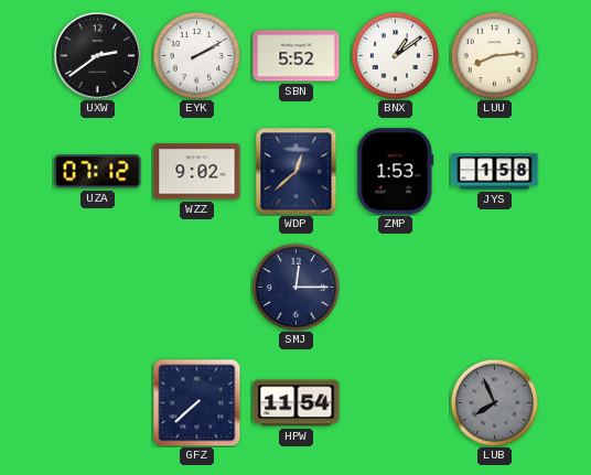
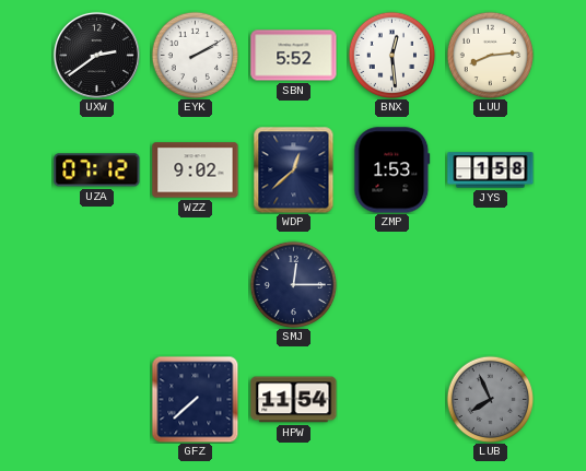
BNX: 1:09 -> 12:29 (391, 55)
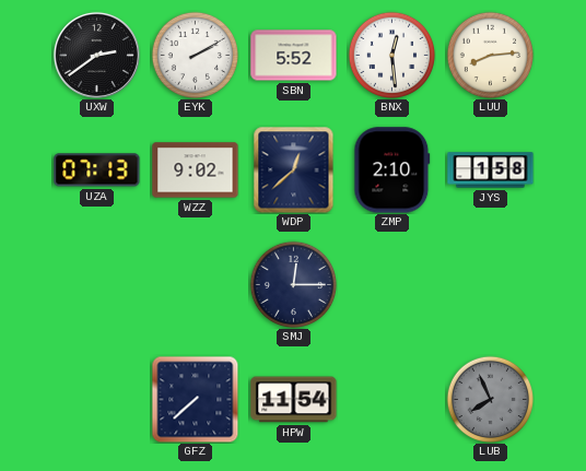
UZA: 07:12 -> 07:13 (97, 170)
ZMP: 1:53 -> 2:10 (392, 170)
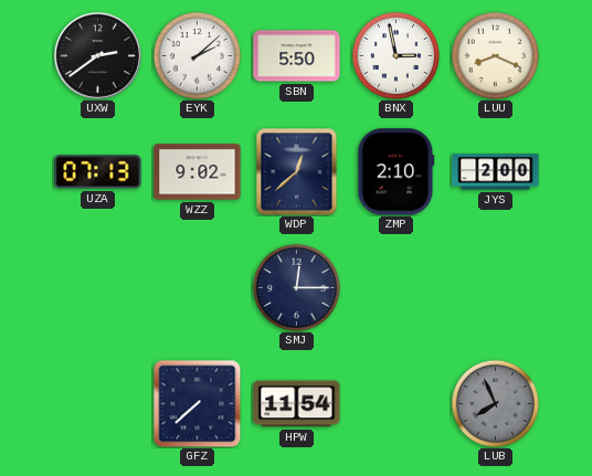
EYK: 2:10 -> 2:08 (197, 55)
SBN: 5:52 -> 5:50 (297, 56)
BNX: 12:29 -> 2:58 (395, 55)
LUU: 8:14 -> 8:19 (495, 55)
JYS: 1:58 -> 2:00 (496, 172)
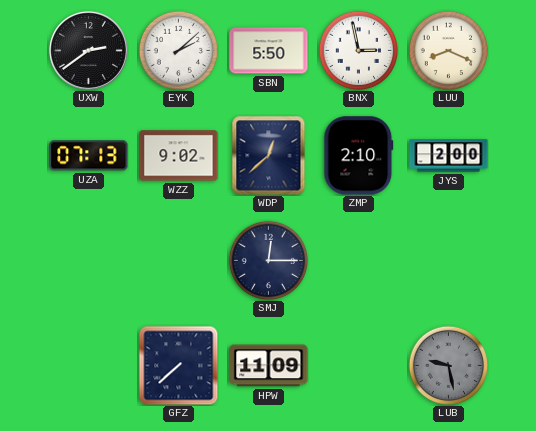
HPW: 11:54 -> 11:09 (269, 366)
LUB: 7:56 -> 9:28 (448, 365)
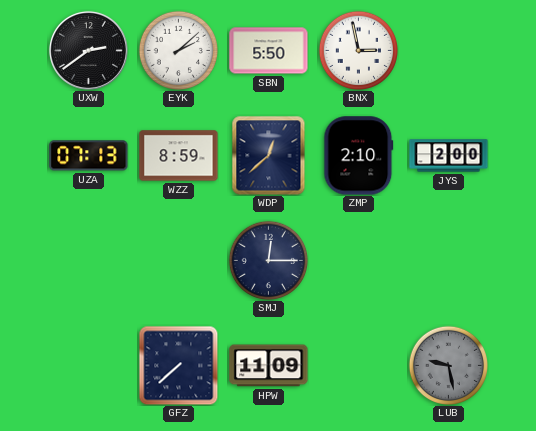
LUU: 8:19 -> none (448, 50)
WZZ: 9:02 -> 8:59 (179, 156)
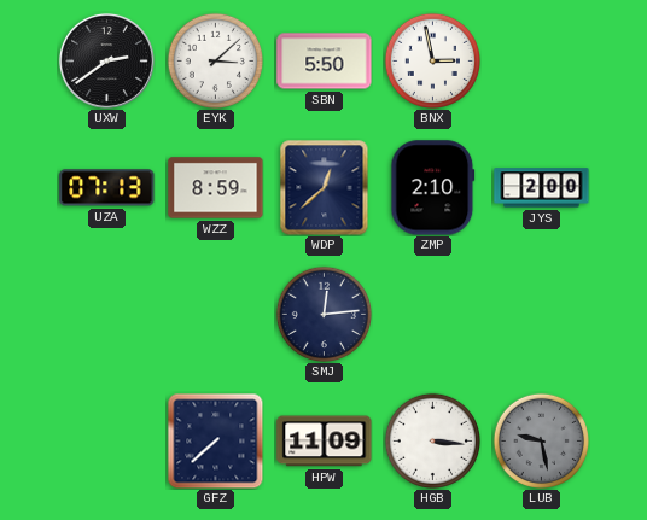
EYK: 2:08 -> 3:08 (215, 60)
SMJ: 12:15 -> 12:14 (323, 314)
HGB: none -> 3:16 (432, 440)
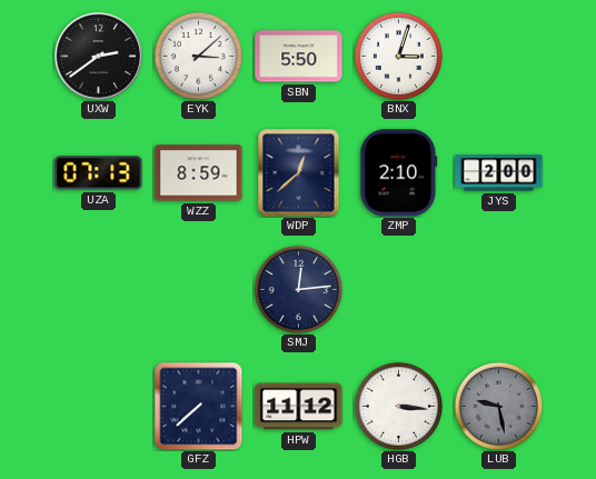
BNX: 2:58 -> 3:03 (398, 56)
HPW: 11:09 -> 11:12 (299, 407)
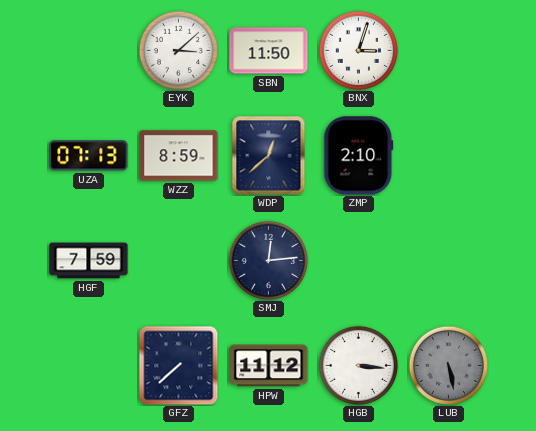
UXW: 2:39 -> none (98, 56)
SBN: 5:50 -> 11:50 (269, 51)
JYS: 2:00 -> none (499, 173)
HGF: none -> 7:59 (89, 261)
LUB: 9:28 -> 5:28 (448, 365)
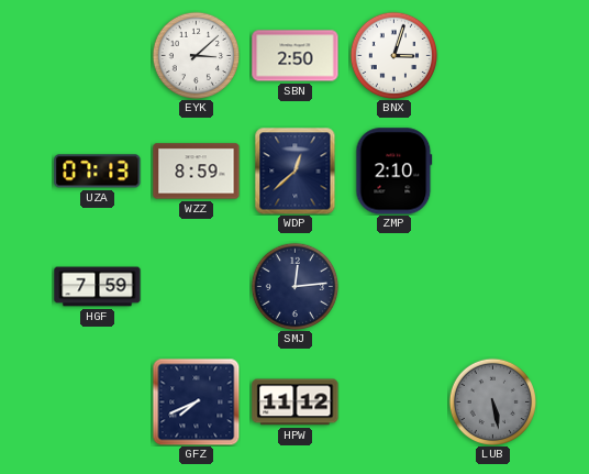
SBN: 11:50 -> 2:50 (296, 56)
GFZ: 7:38 -> 7:41 (196, 401)
HGB: 3:16 -> none (358, 365)
